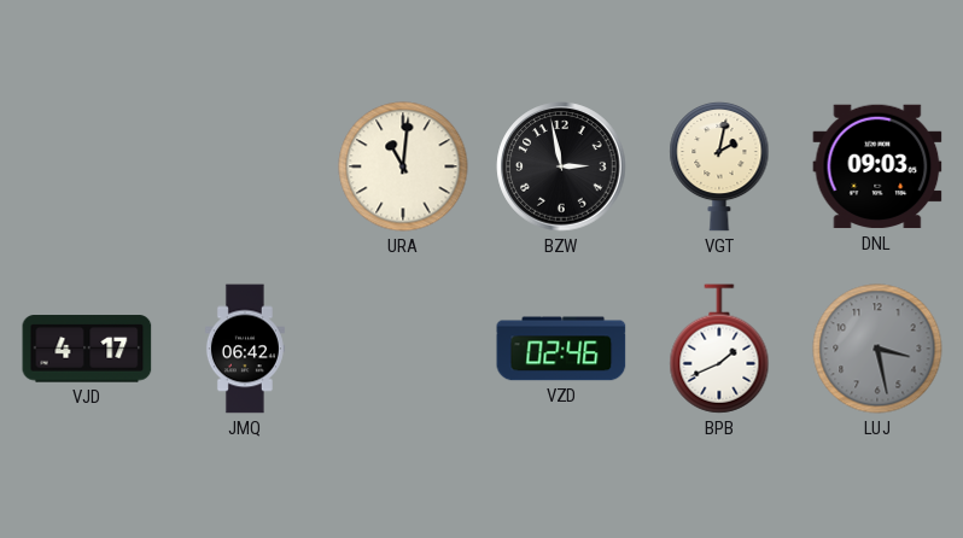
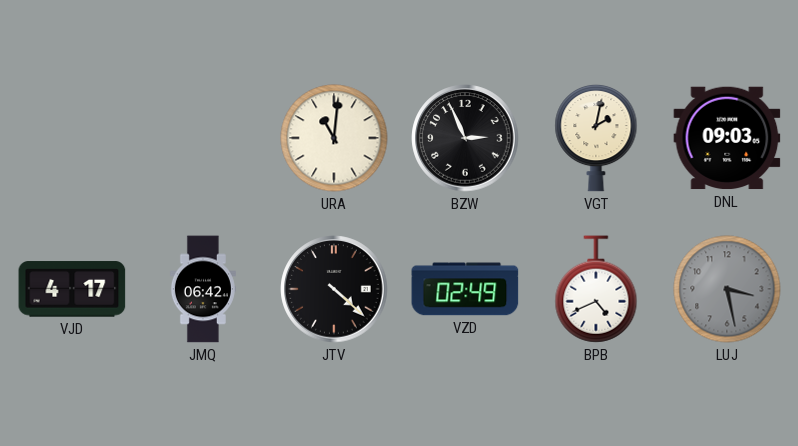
BZW: 2:58 -> 2:56 (465, 138)
JTV: none -> 4:22 (334, 289)
VZD: 02:46 -> 02:49 (465, 289)
BPB: 1:41 -> 4:41 (596, 289)
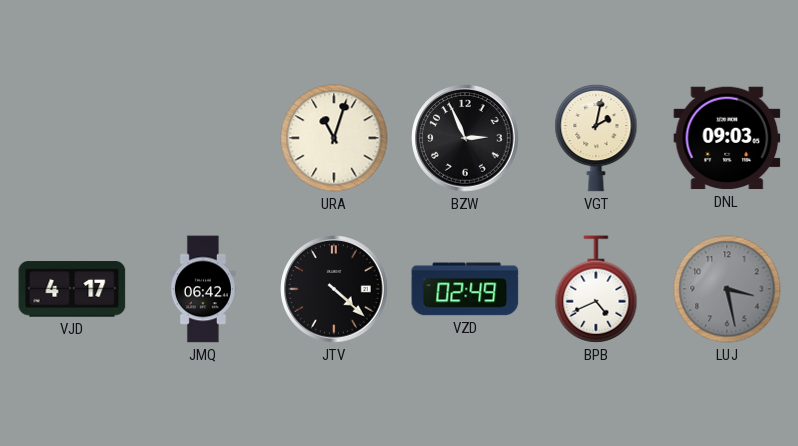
URA: 11:01 -> 11:03 (334, 138)
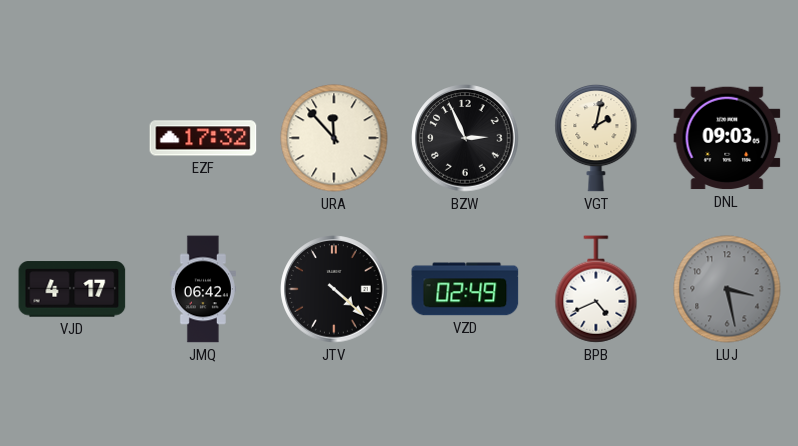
EZF: none -> 17:32 (203, 138)
URA: 11:03 -> 11:53 (334, 138)
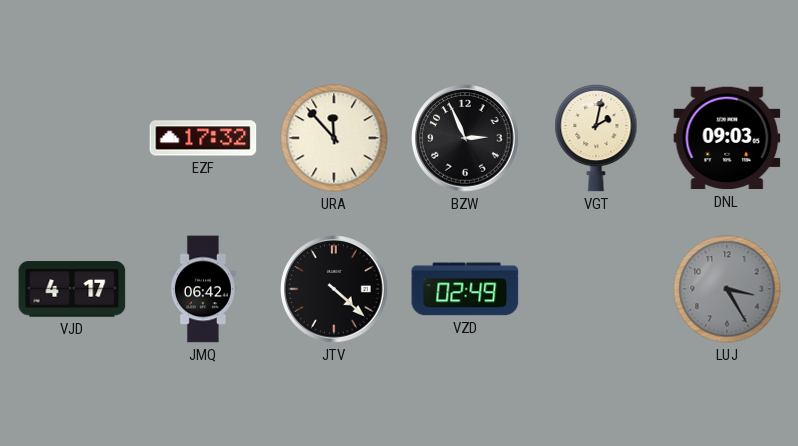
BPB: 4:41 -> none (596, 289)
LUJ: 3:28 -> 3:25 (727, 289)
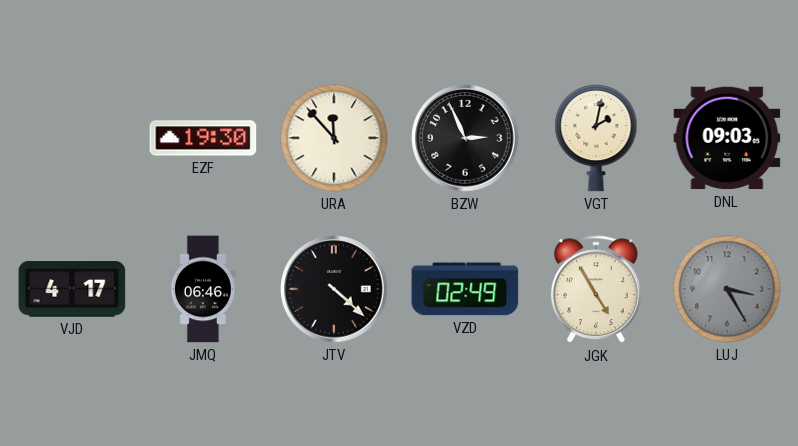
EZF: 17:32 -> 19:30 (203, 138)
JMQ: 06:42 -> 06:46 (203, 289)
JGK: none -> 4:55 (596, 290)
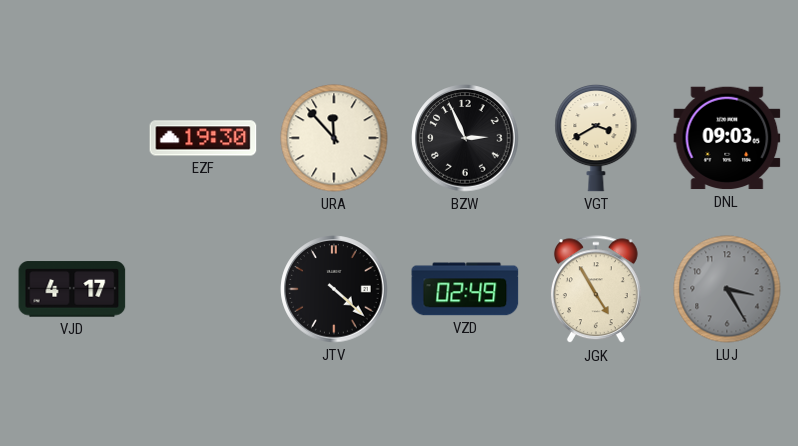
VGT: 2:02 -> 3:40 (596, 138)
JMQ: 06:46 -> none (203, 289)
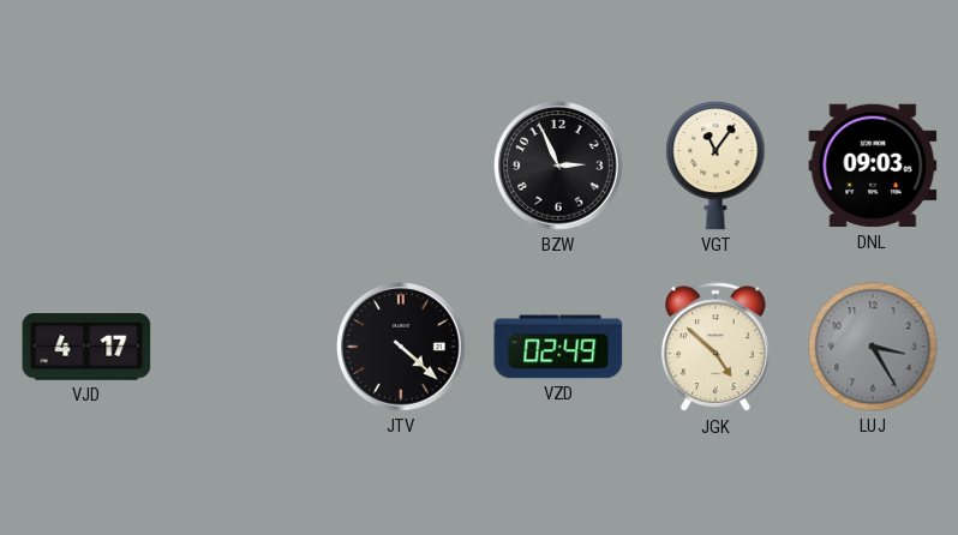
EZF: 19:30 -> none (203, 138)
URA: 11:53 -> none (334, 138)
VGT: 3:40 -> 11:06 (715, 166)
JGK: 4:55 -> 4:52 (715, 348)
